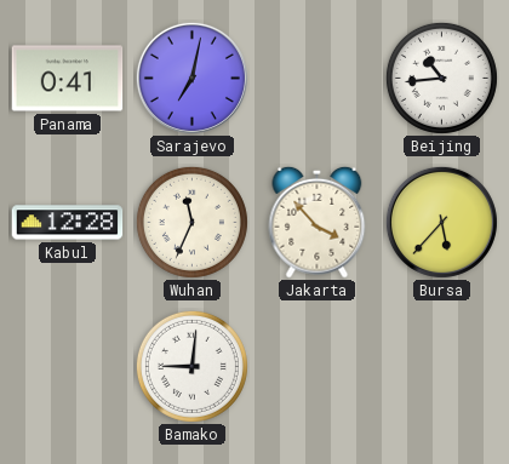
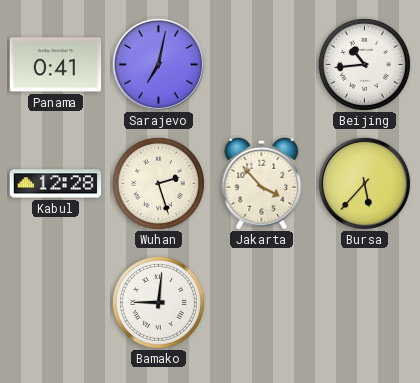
Wuhan: 11:34 -> 2:27 (158, 183)
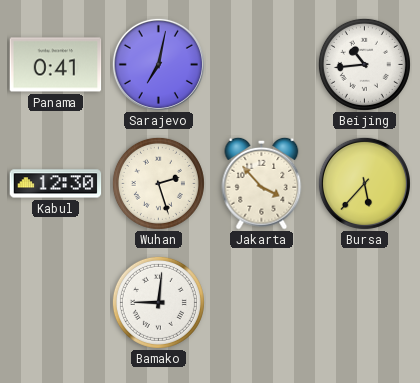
Kabul: 12:28 -> 12:30 (56, 184)
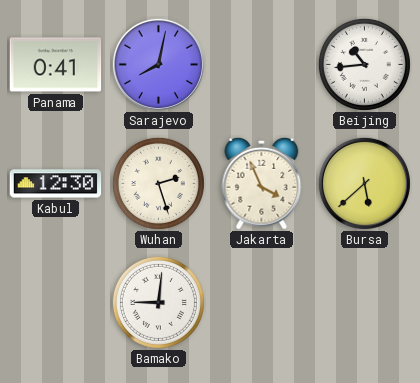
Sarajevo: 7:02 -> 8:02 (158, 64)
Jakarta: 3:53 -> 3:56 (262, 183)
Bursa: 5:37 -> 5:38 (364, 183)
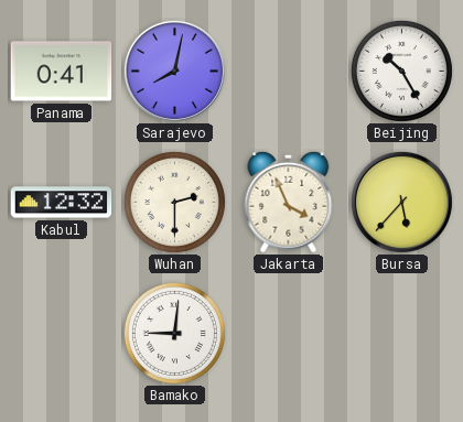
Beijing: 10:44 -> 10:25 (401, 71)
Kabul: 12:30 -> 12:32 (62, 203)
Wuhan: 2:27 -> 2:30 (174, 202)
Bursa: 5:38 -> 5:37 (401, 202)
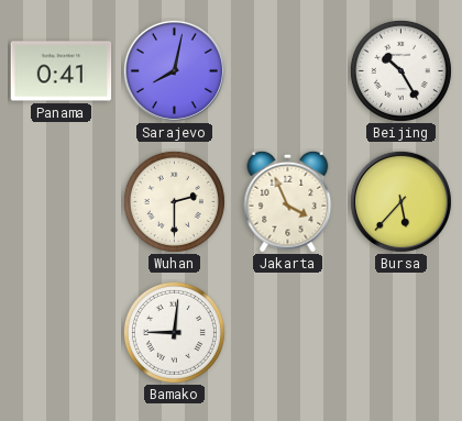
Kabul: 12:32 -> none (62, 203)
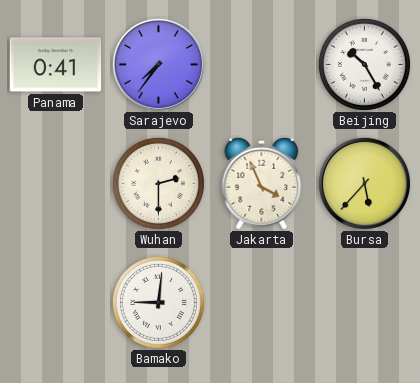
Sarajevo: 8:02 -> 7:36 (158, 64)
